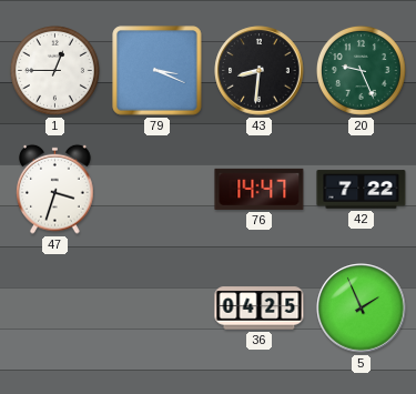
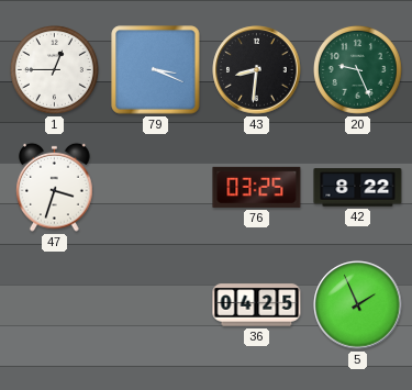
76: 14:47 -> 03:25 (257, 187)
42: 7:22 -> 8:22 (358, 188)
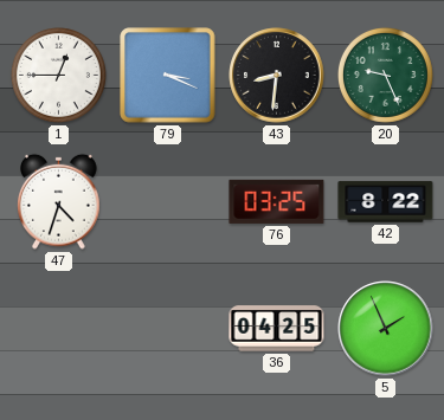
47: 3:33 -> 4:33 (59, 201)
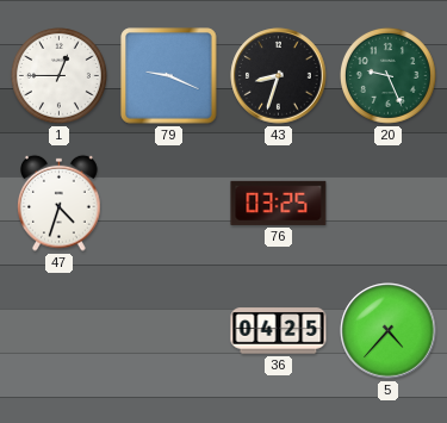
79: 3:19 -> 9:19 (169, 76)
43: 8:31 -> 8:33 (279, 76)
42: 8:22 -> none (386, 202)
5: 1:56 -> 4:37 (389, 331)
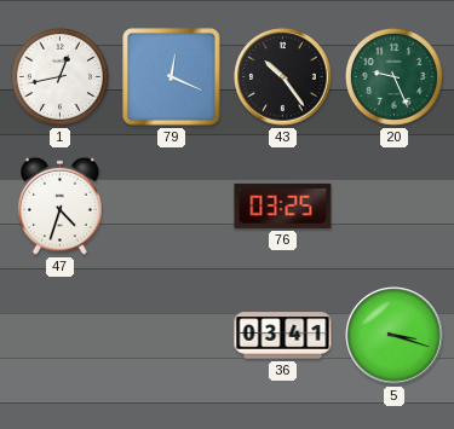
1: 12:45 -> 12:43 (59, 76)
79: 9:19 -> 12:19 (172, 77)
43: 8:33 -> 10:24 (283, 77)
36: 04:25 -> 03:41 (283, 336)
5: 4:37 -> 3:18 (395, 336)
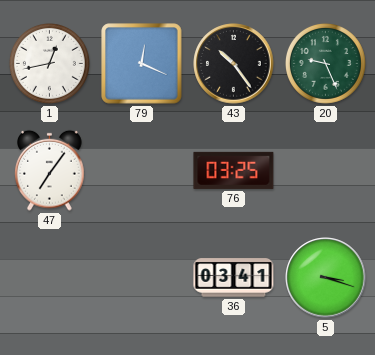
47: 4:33 -> 7:06 (50, 170)
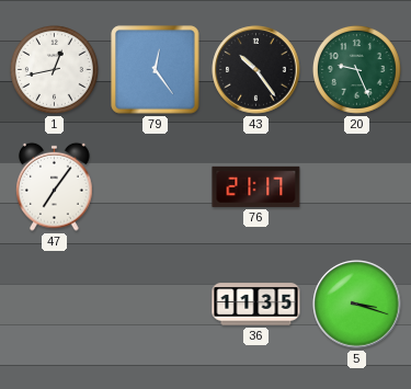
79: 12:19 -> 12:24 (156, 70)
76: 03:25 -> 21:17 (256, 186)
36: 03:41 -> 11:35 (256, 305)
